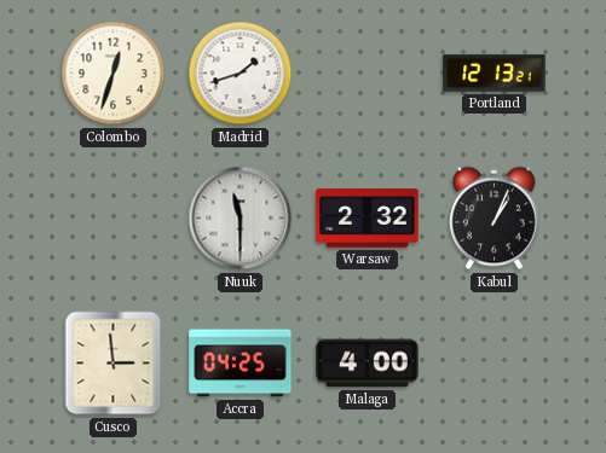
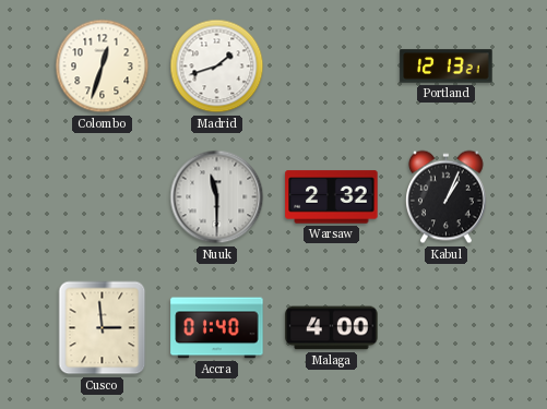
Accra: 04:25 -> 01:40 (217, 328)
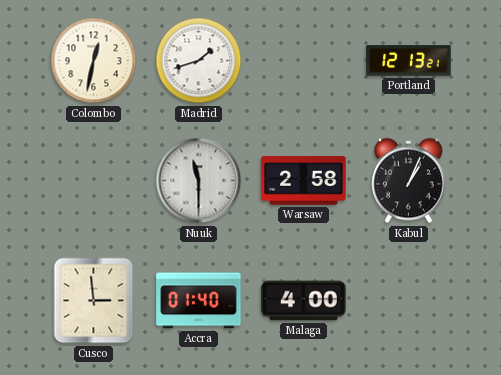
Colombo: 12:33 -> 12:32 (94, 61)
Warsaw: 2:32 -> 2:58 (304, 181)
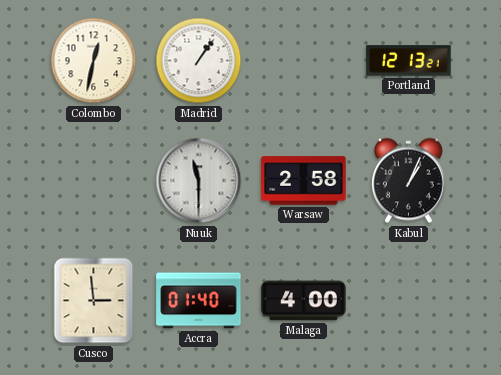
Madrid: 1:42 -> 1:06 (199, 61)
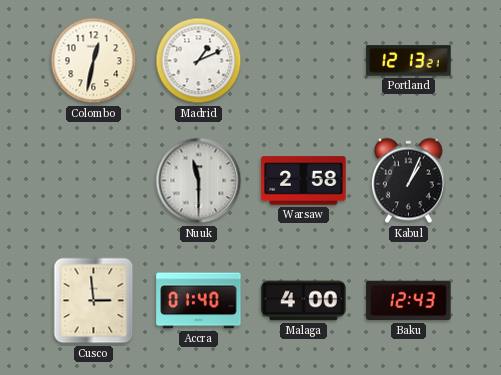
Madrid: 1:06 -> 1:11 (199, 61)
Baku: none -> 12:43 (409, 301)
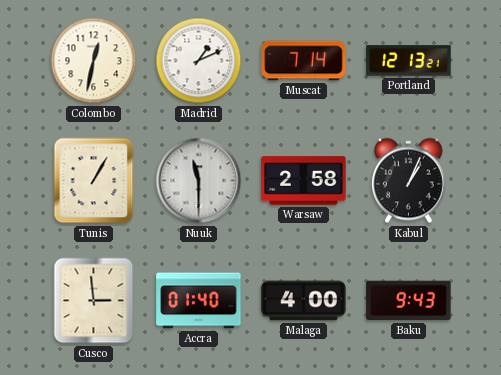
Muscat: none -> 7:14 (304, 61)
Tunis: none -> 1:05 (94, 181)
Baku: 12:43 -> 9:43 (409, 301)
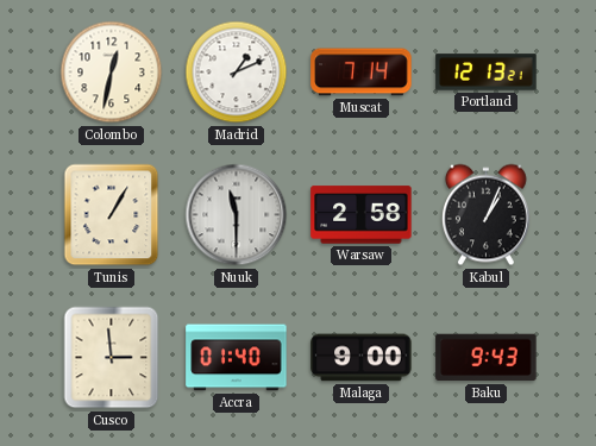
Malaga: 4:00 -> 9:00 (362, 358)
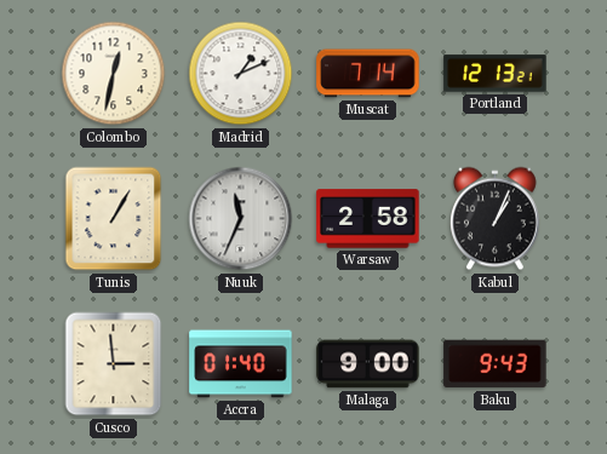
Nuuk: 11:30 -> 11:34 (241, 219)
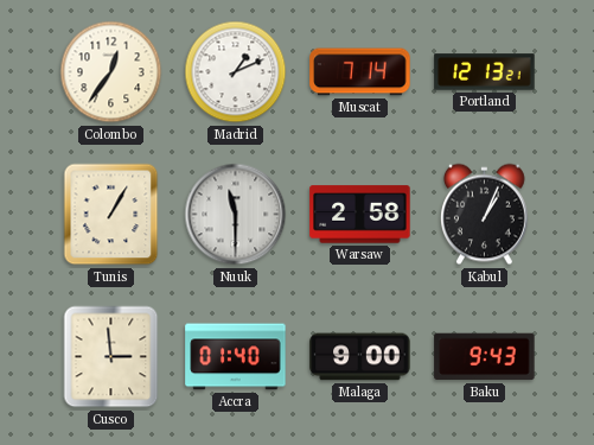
Colombo: 12:32 -> 12:36 (111, 72)
Nuuk: 11:34 -> 11:30 (236, 215)
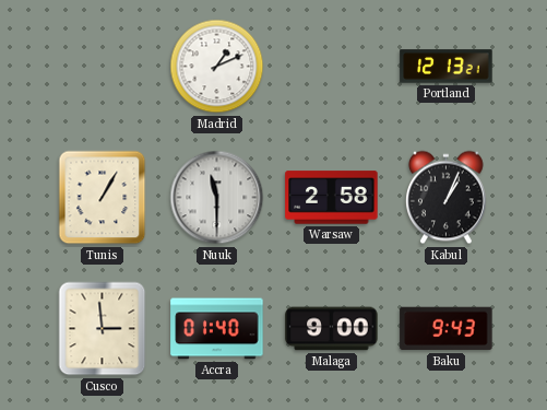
Colombo: 12:36 -> none (111, 72)
Muscat: 7:14 -> none (360, 72)
